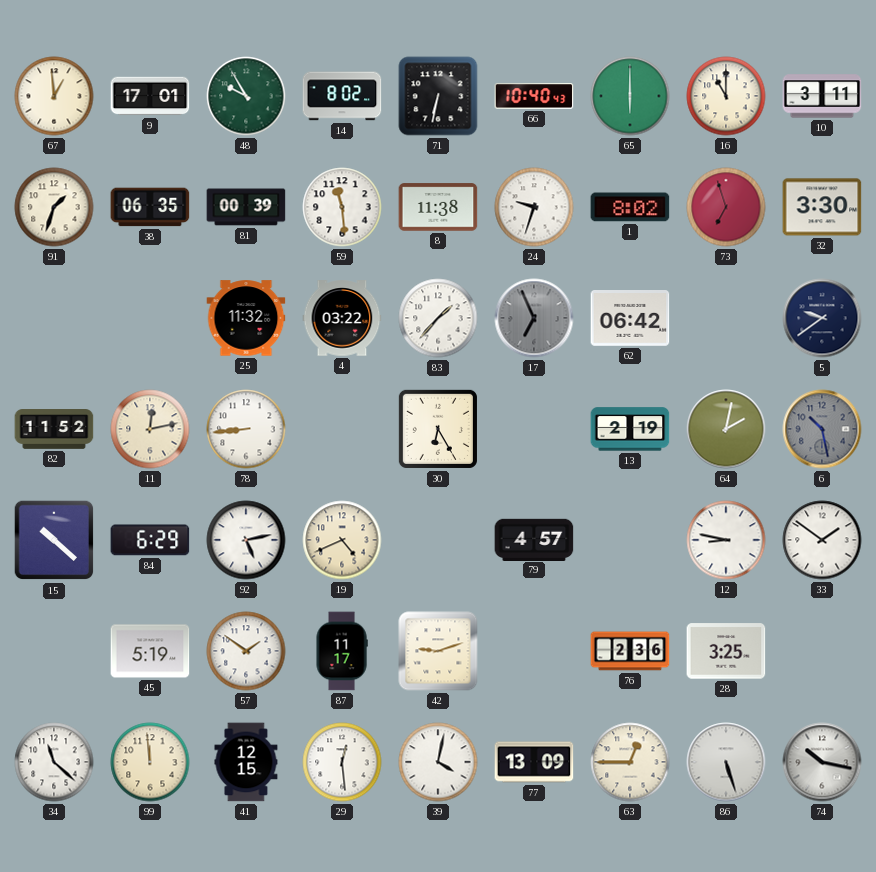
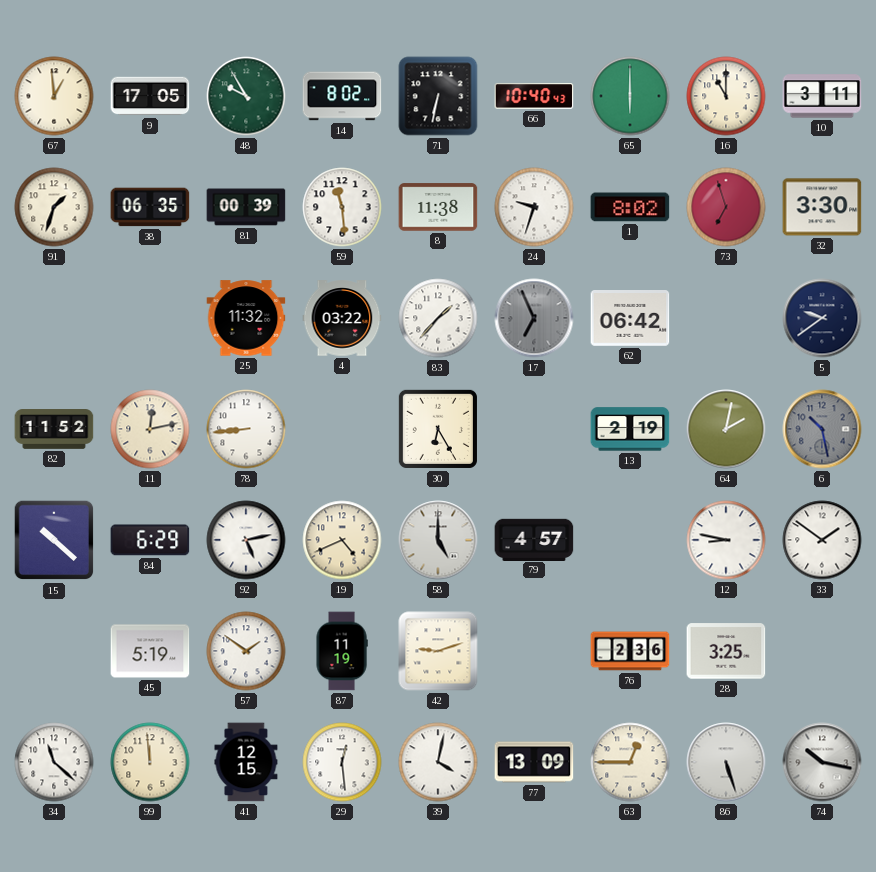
9: 17:01 -> 17:05 (150, 96)
58: none -> 5:00 (438, 540)
87: 11:17 -> 11:19 (342, 651)
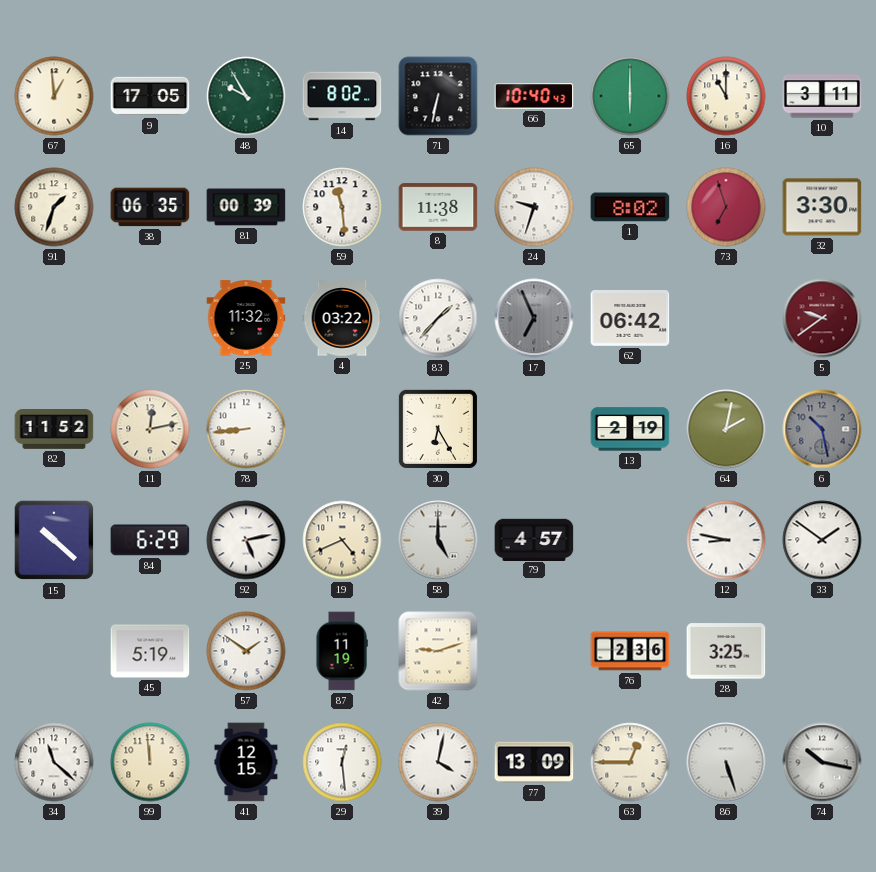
5 dial: navy -> burgundy (822, 318)
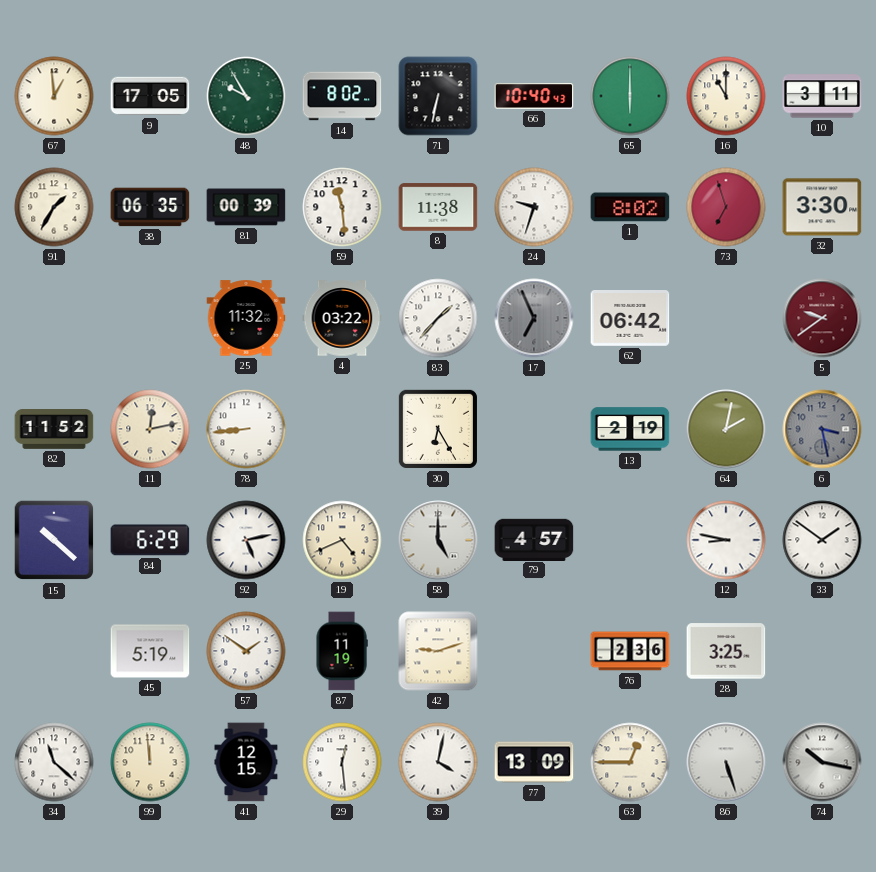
91: 1:33 -> 1:35 (54, 207)
6: 10:28 -> 3:28 (822, 429)
